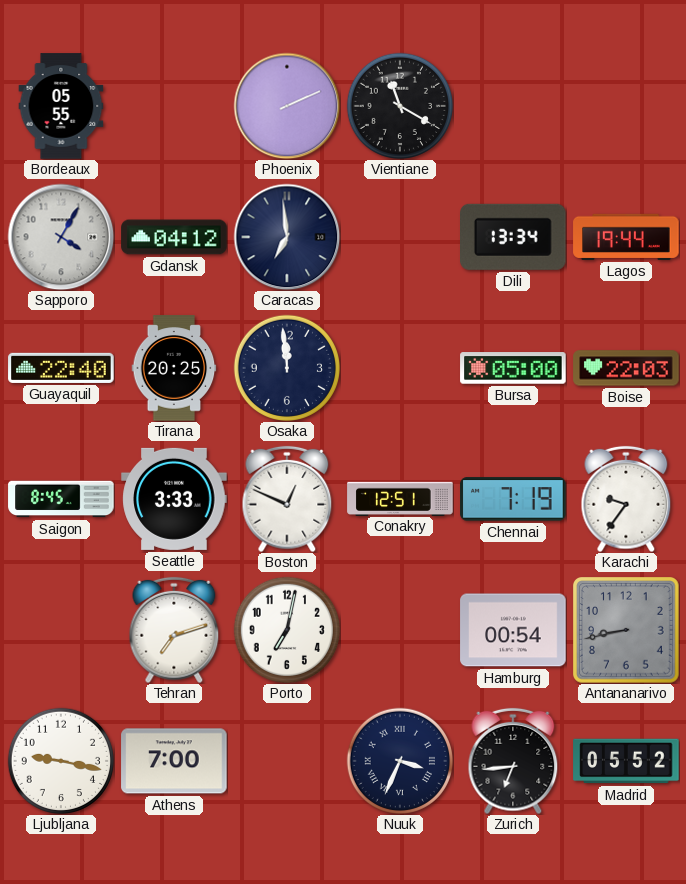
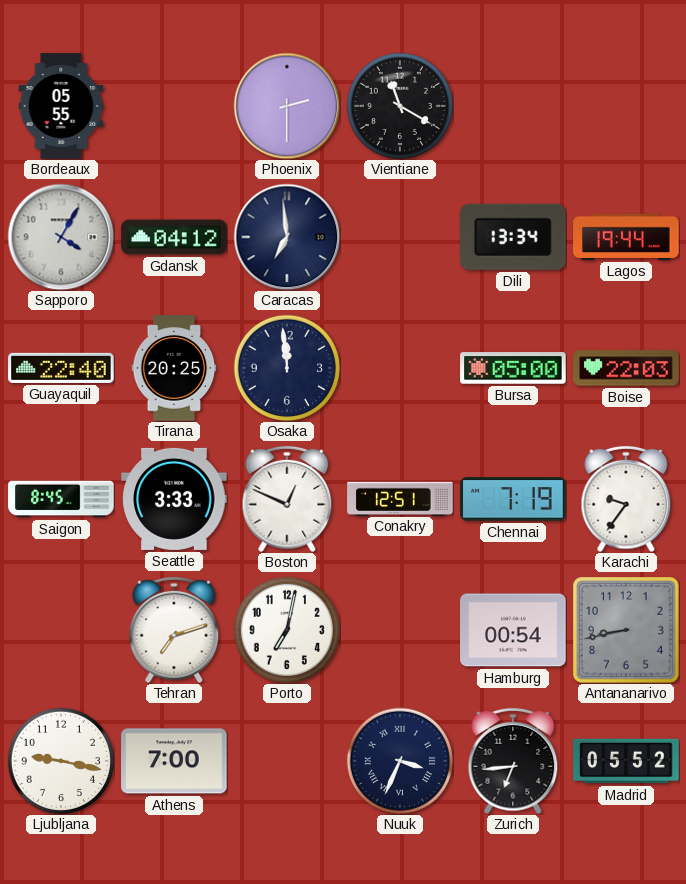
Phoenix: 2:11 -> 2:30 (287, 106)
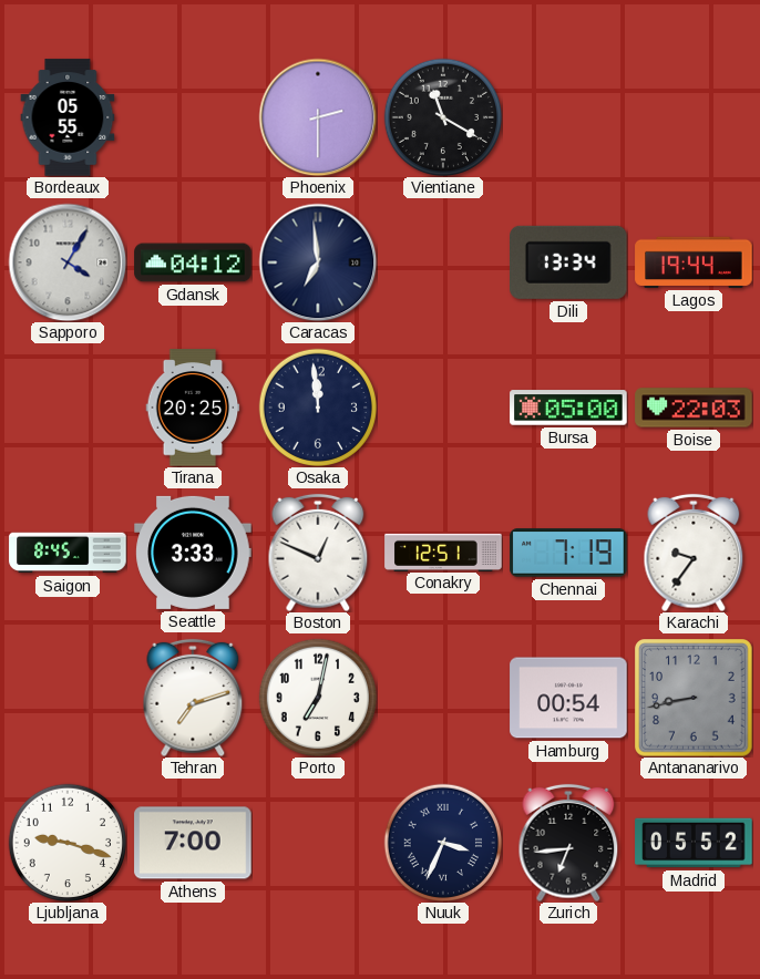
Guayaquil: 22:40 -> none (61, 368)
Ljubljana: 9:17 -> 9:18 (66, 842)
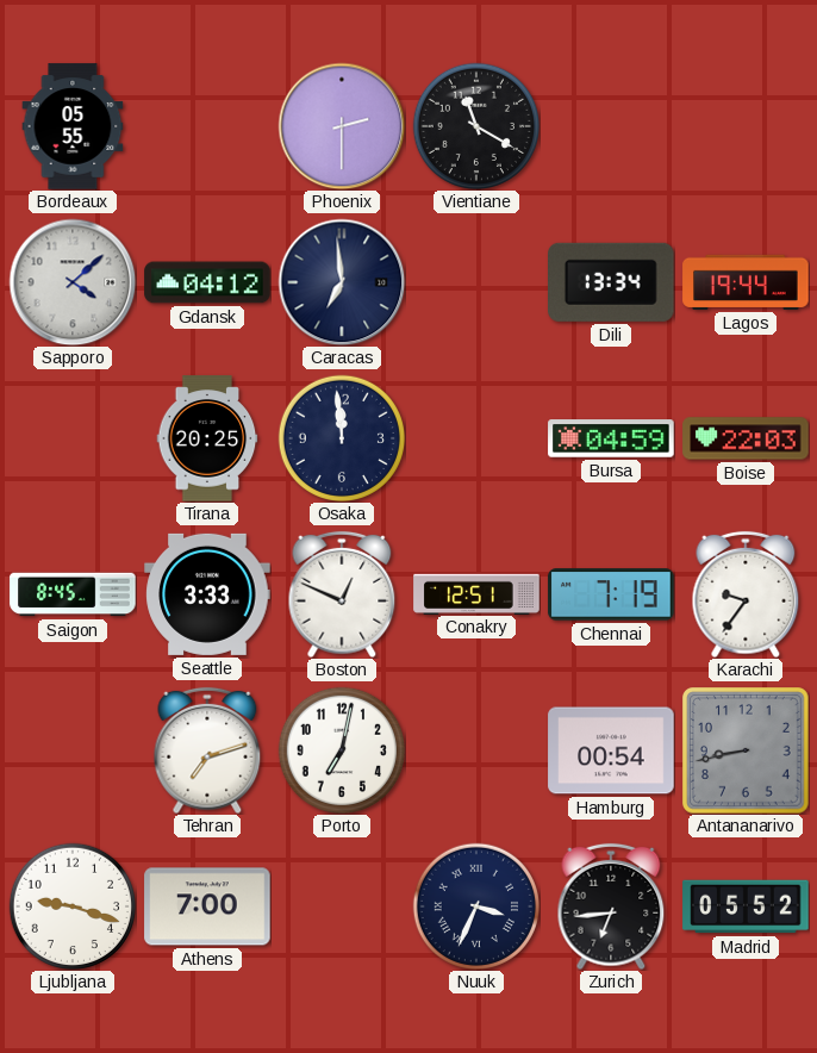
Sapporo: 4:05 -> 4:08 (73, 282)
Bursa: 05:00 -> 04:59 (611, 438)
